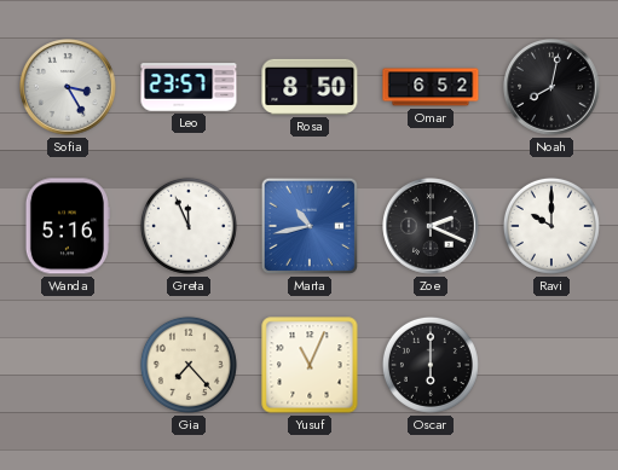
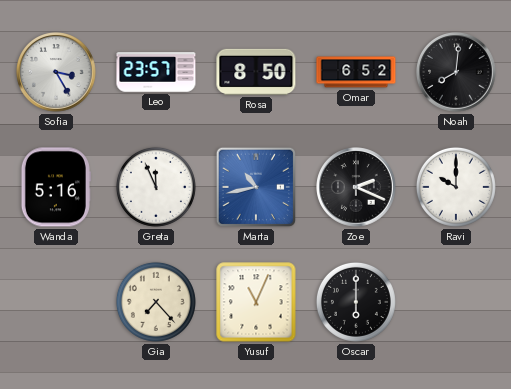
Noah: 8:02 -> 8:01 (456, 72)
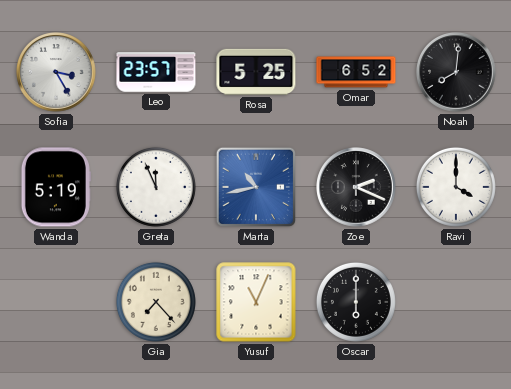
Rosa: 8:50 -> 5:25 (256, 72)
Wanda: 5:16 -> 5:19 (55, 187)
Ravi: 10:00 -> 4:00 (456, 187)
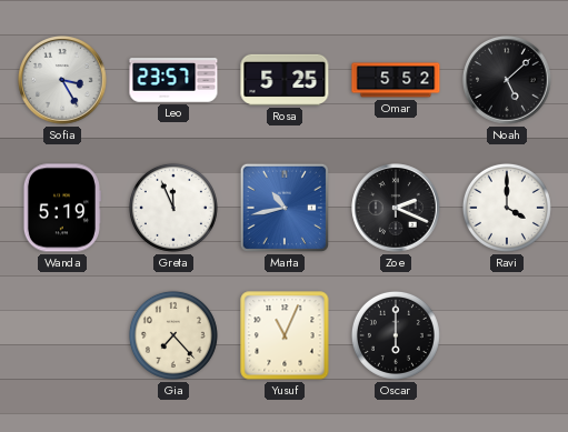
Omar: 6:52 -> 5:52 (396, 80)
Noah: 8:01 -> 5:08 (507, 80)
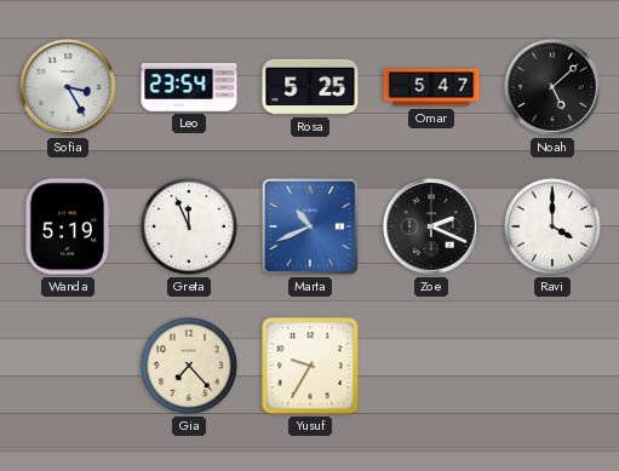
Leo: 23:57 -> 23:54 (189, 87)
Omar: 5:52 -> 5:47 (431, 87)
Marta: 10:43 -> 10:41 (310, 226)
Yusuf: 11:04 -> 9:35 (310, 366)
Oscar: 6:00 -> none (396, 335)
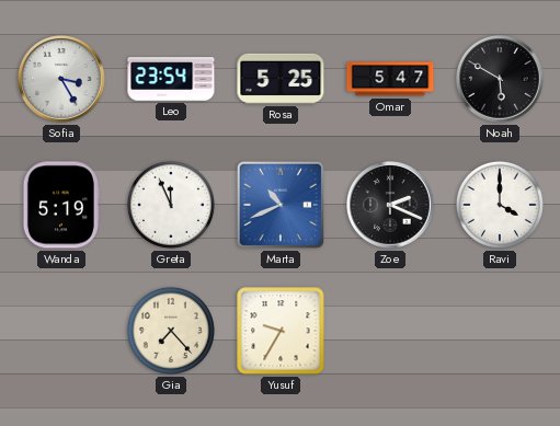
Noah: 5:08 -> 5:50 (500, 79)
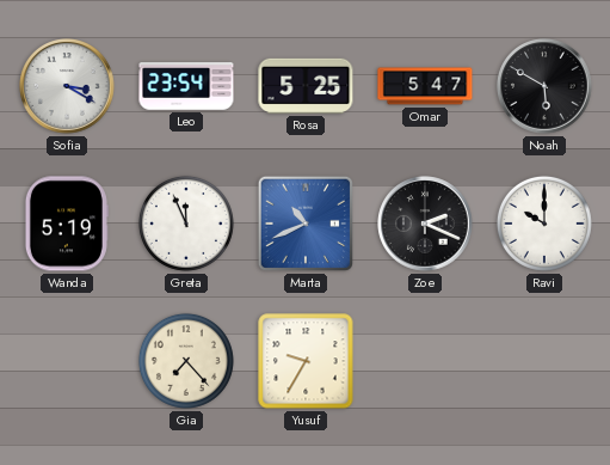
Sofia: 3:25 -> 3:20 (67, 86)
Ravi: 4:00 -> 10:00 (544, 224)
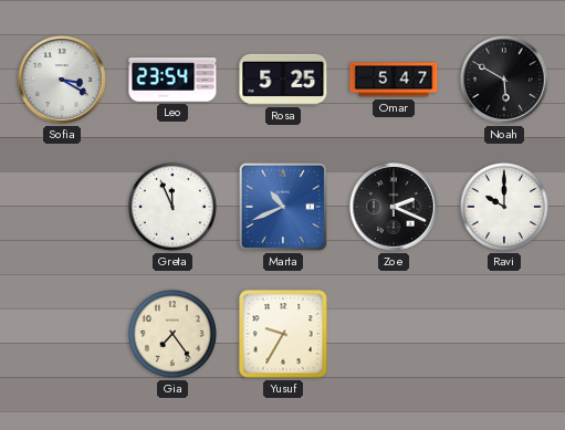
Wanda: 5:19 -> none (66, 224)
Gia: 7:23 -> 7:24 (172, 334)
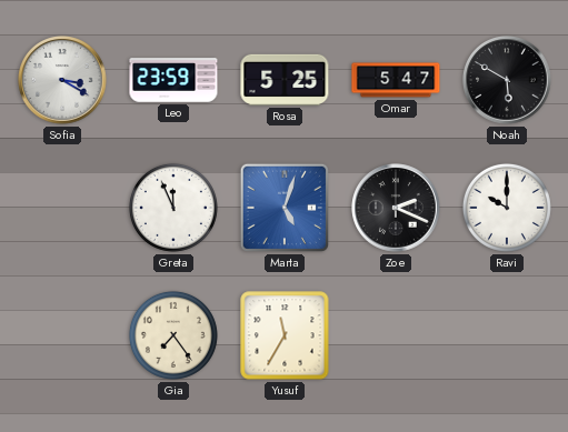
Leo: 23:54 -> 23:59 (173, 80)
Marta: 10:41 -> 5:03 (285, 208)
Yusuf: 9:35 -> 11:35 (285, 335)
